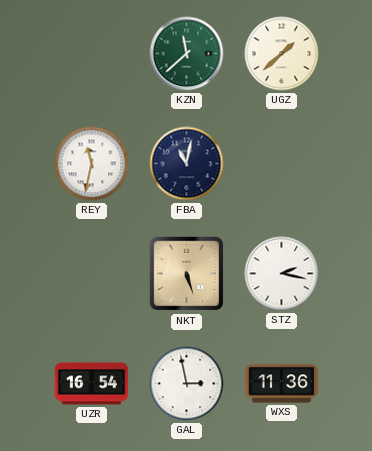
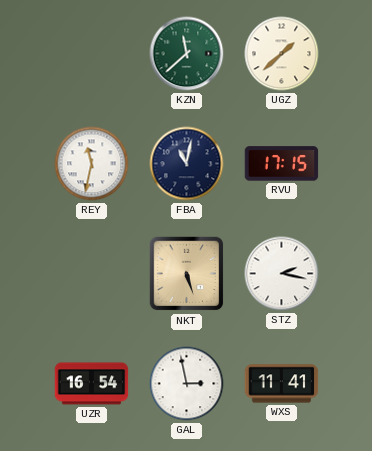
RVU: none -> 17:15 (282, 164)
WXS: 11:36 -> 11:41 (282, 384)
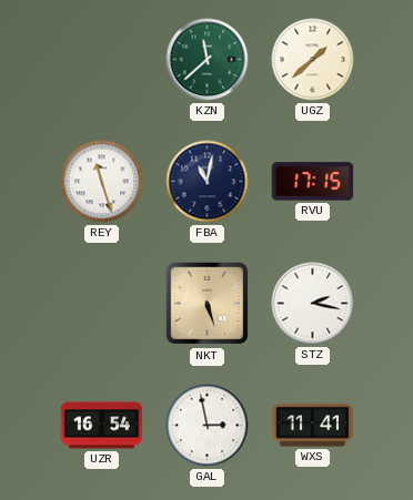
REY: 11:32 -> 11:27 (102, 182)
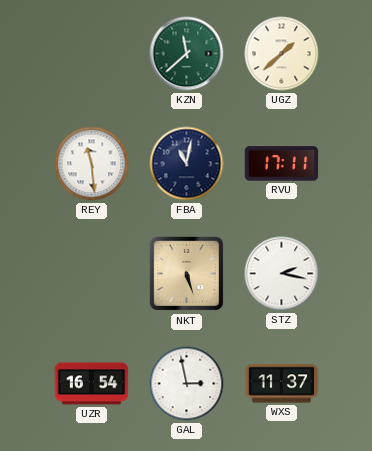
REY: 11:27 -> 11:29 (92, 164)
RVU: 17:15 -> 17:11 (282, 164)
WXS: 11:41 -> 11:37 (282, 384)
